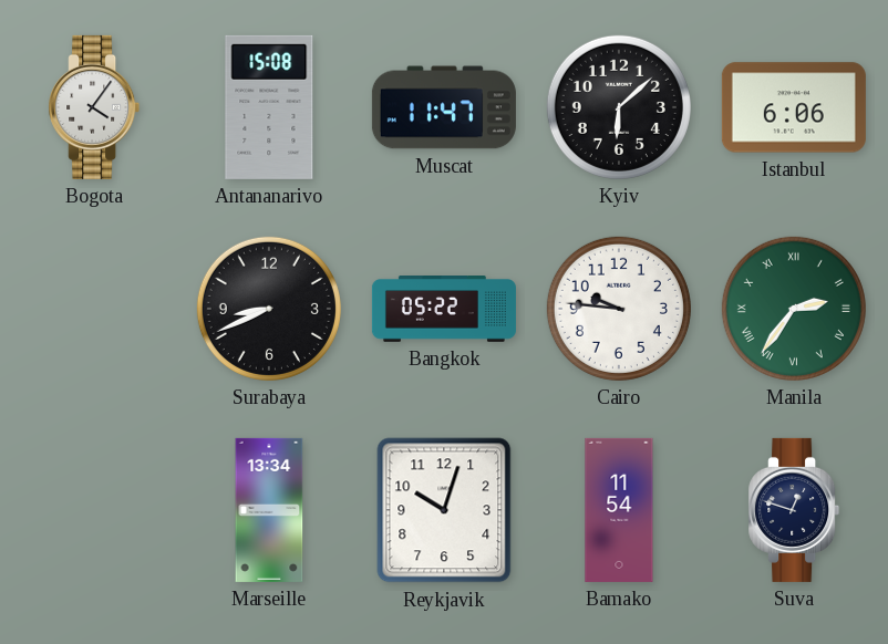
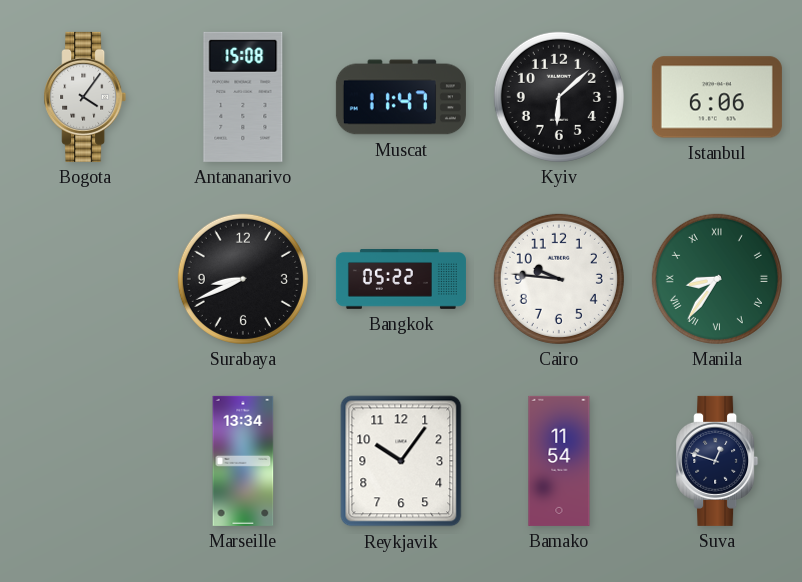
Manila: 2:36 -> 8:36 (717, 279)
Reykjavik: 10:03 -> 10:06 (401, 461)
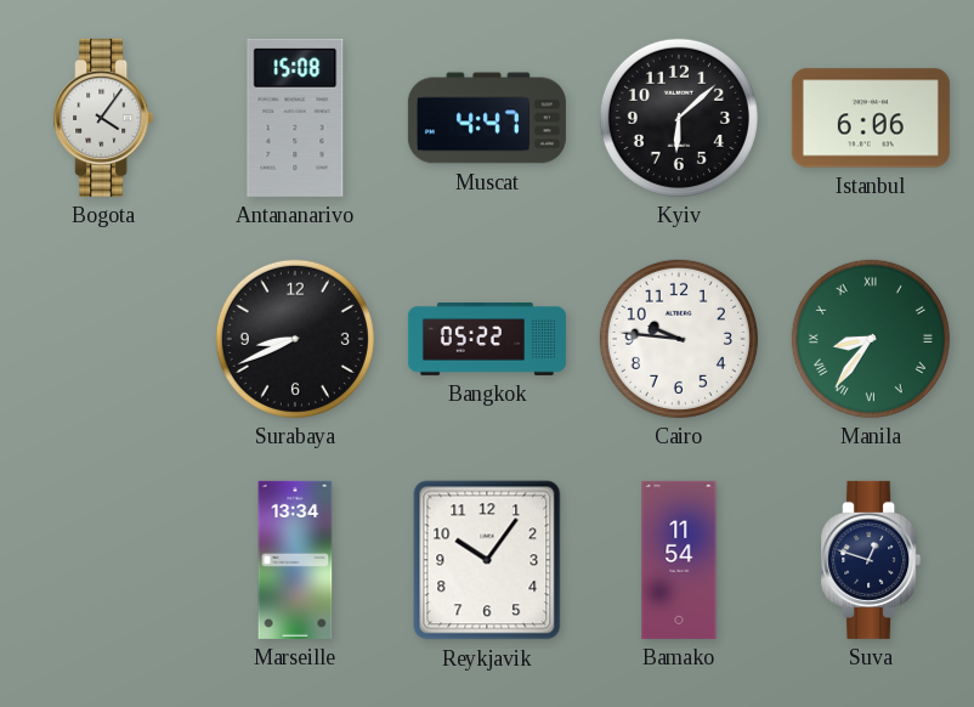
Muscat: 11:47 -> 4:47 (487, 118)
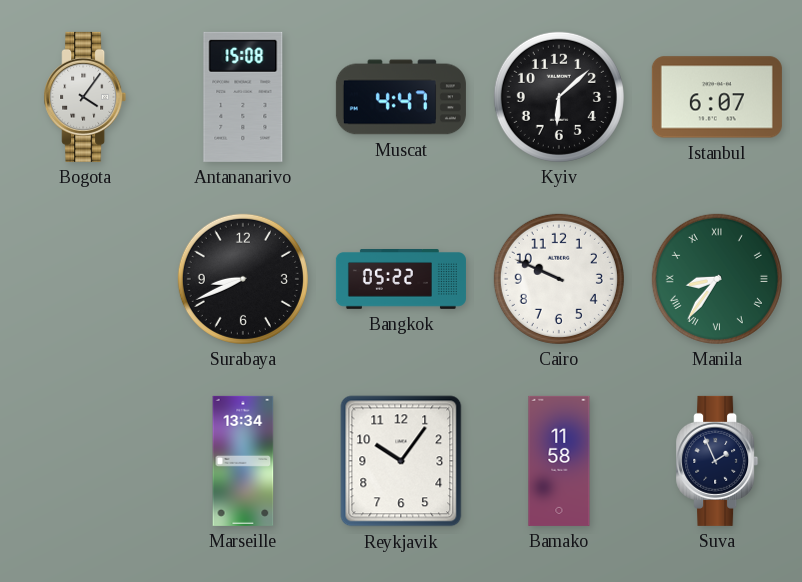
Istanbul: 6:06 -> 6:07 (717, 97)
Cairo: 9:46 -> 9:49 (559, 279)
Bamako: 11:54 -> 11:58 (559, 461)
Suva: 12:48 -> 1:56 (717, 461)
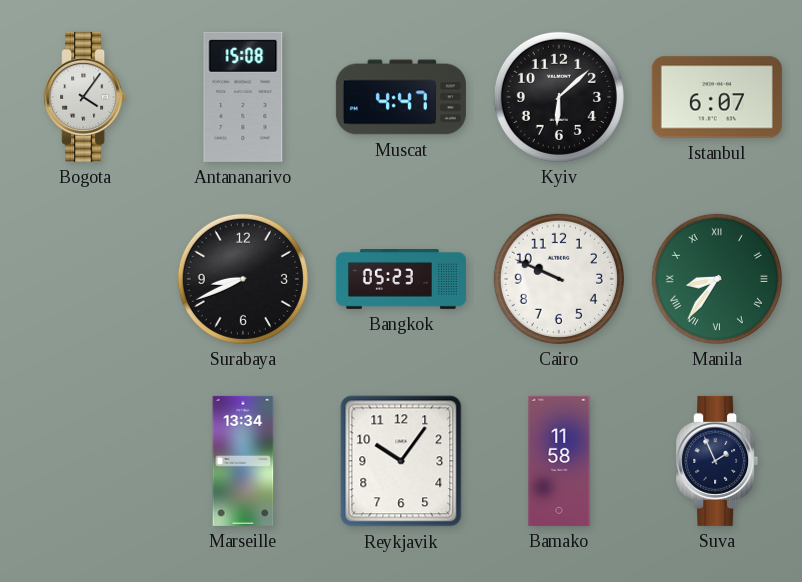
Bangkok: 05:22 -> 05:23 (401, 280)
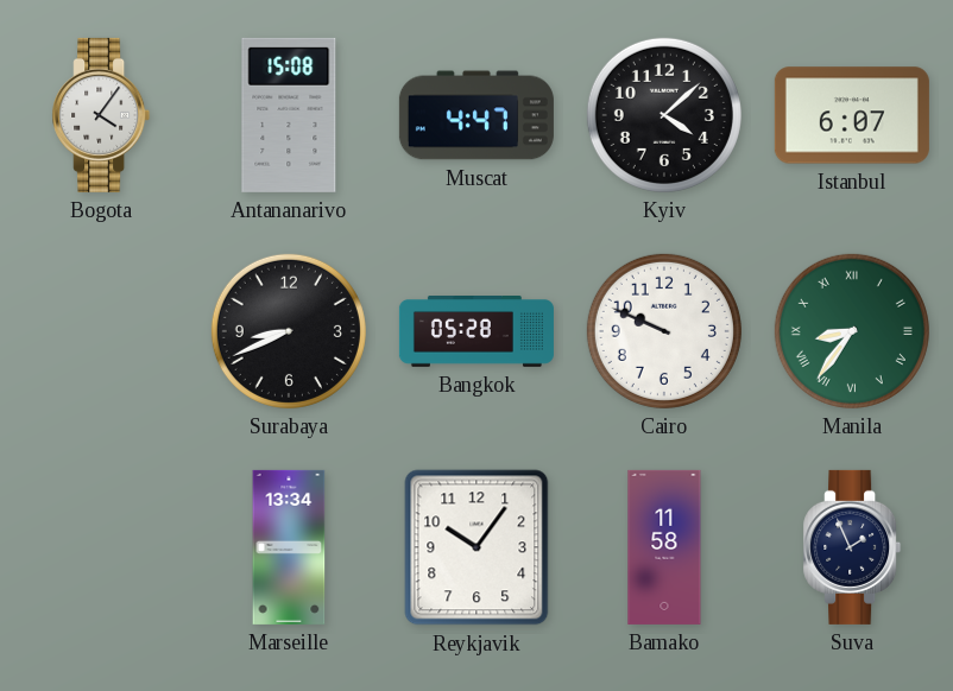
Kyiv: 6:08 -> 4:08 (664, 115)
Bangkok: 05:23 -> 05:28 (476, 332)
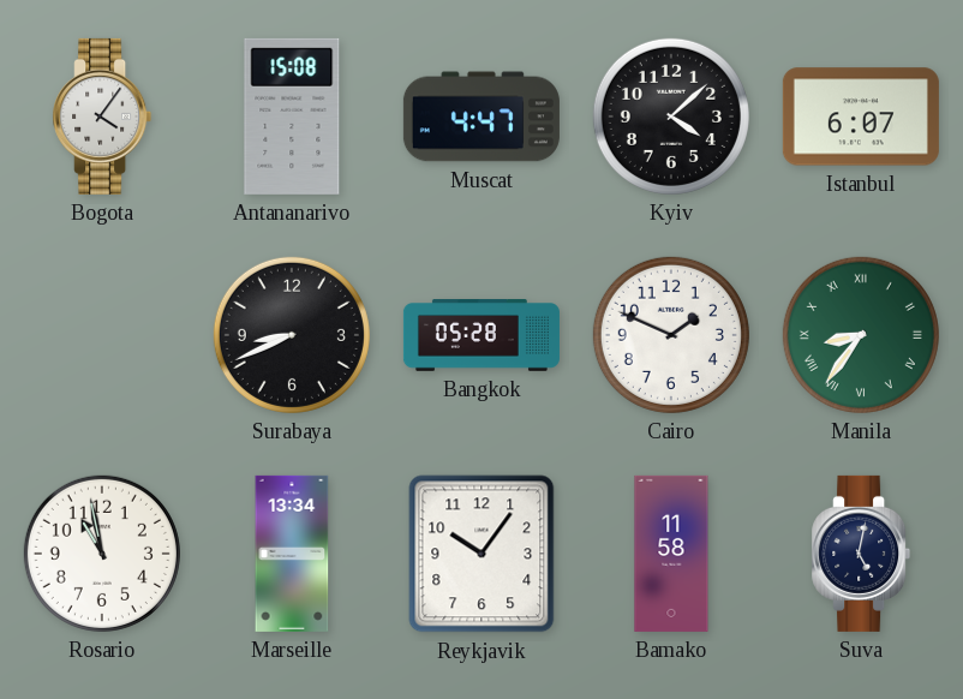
Cairo: 9:49 -> 1:49 (671, 335)
Rosario: none -> 10:58 (102, 554)
Suva: 1:56 -> 5:02 (861, 554)
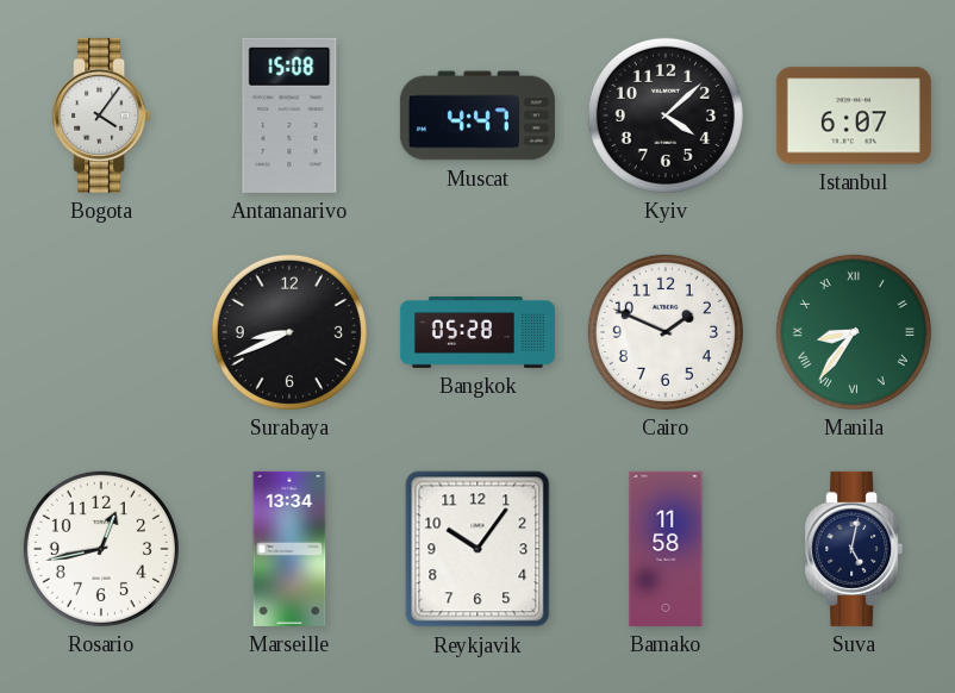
Rosario: 10:58 -> 12:43 (101, 549)
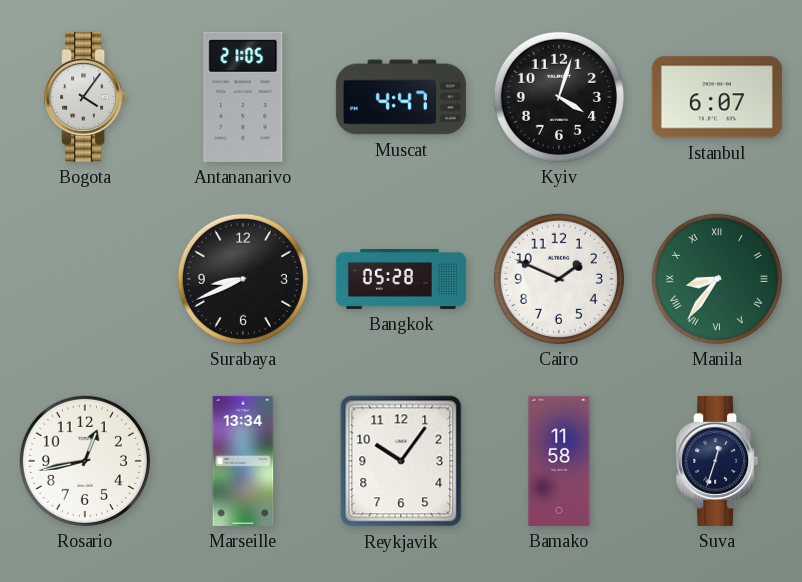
Antananarivo: 15:08 -> 21:05 (243, 97)
Kyiv: 4:08 -> 4:03 (559, 97)
Suva: 5:02 -> 12:33 (717, 461)
